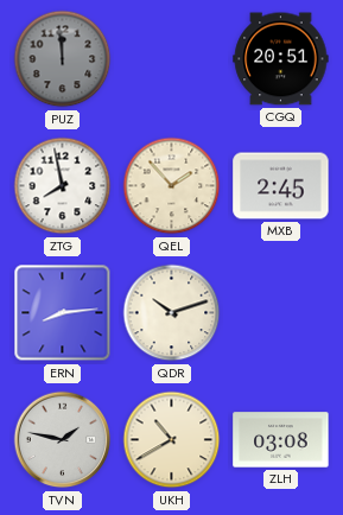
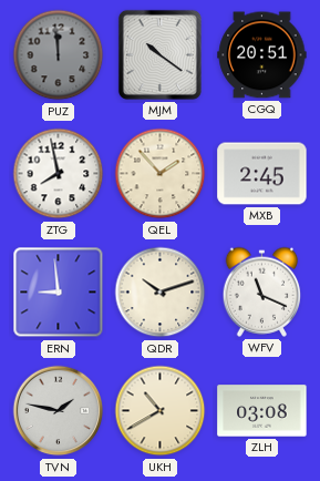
MJM: none -> 10:21 (159, 54)
ERN: 8:14 -> 8:59 (59, 293)
WFV: none -> 11:19 (262, 291)
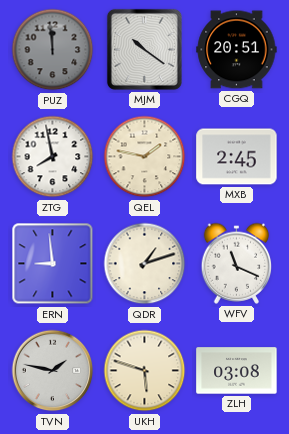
QEL: 1:53 -> 1:47 (145, 157)
QDR: 10:12 -> 1:12 (145, 264)
UKH: 10:40 -> 5:48 (145, 371)
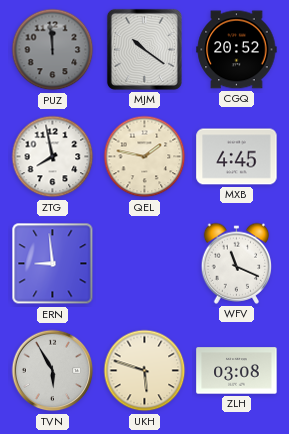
CGQ: 20:51 -> 20:52 (237, 50)
MXB: 2:45 -> 4:45 (237, 157)
QDR: 1:12 -> none (145, 264)
TVN: 1:47 -> 5:55 (53, 371)
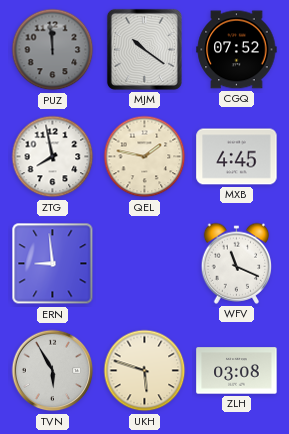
CGQ: 20:52 -> 07:52 (237, 50)
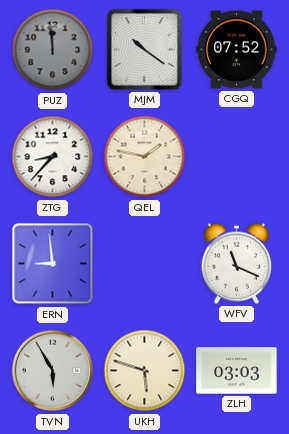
ZTG: 7:58 -> 8:37 (53, 157)
MXB: 4:45 -> none (237, 157)
ZLH: 03:08 -> 03:03 (237, 371)
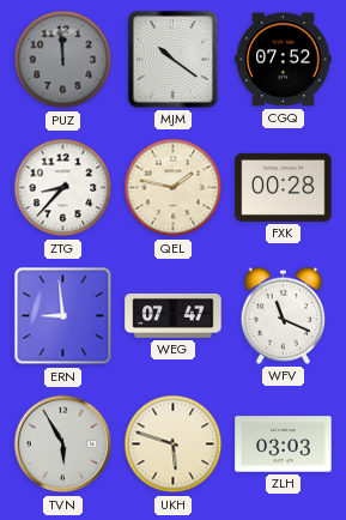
FXK: none -> 00:28 (284, 187)
WEG: none -> 07:47 (174, 315)
